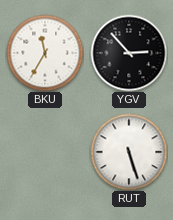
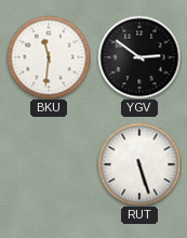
BKU: 11:35 -> 11:31 (49, 57)
YGV: 2:53 -> 2:51 (139, 57)
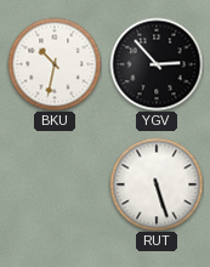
BKU: 11:31 -> 10:32 (55, 64)
YGV: 2:51 -> 2:53 (157, 64)
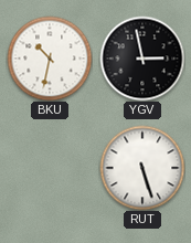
YGV: 2:53 -> 2:58 (142, 59)
